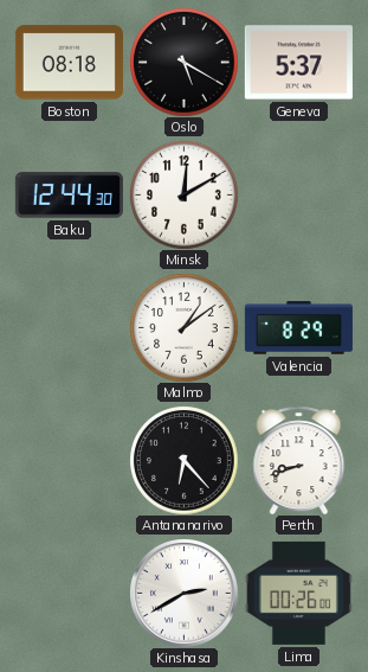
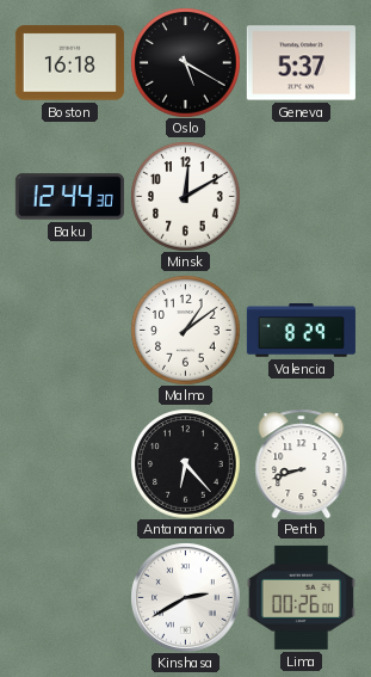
Boston: 08:18 -> 16:18 (69, 63)
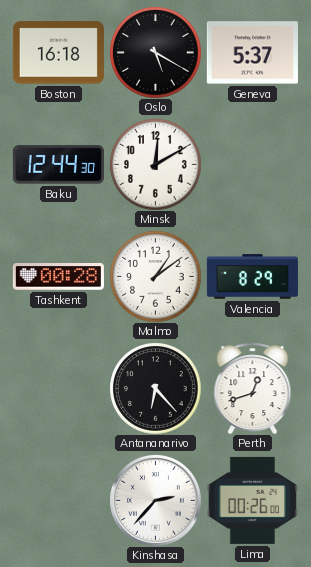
Tashkent: none -> 00:28 (58, 277)
Perth: 8:42 -> 12:42 (253, 388)
Kinshasa: 2:40 -> 2:37 (156, 501)
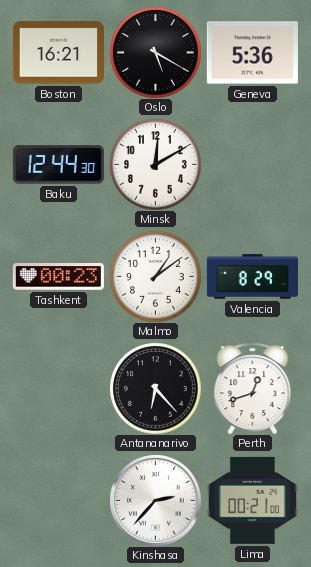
Boston: 16:18 -> 16:21 (58, 53)
Geneva: 5:37 -> 5:36 (252, 53)
Tashkent: 00:28 -> 00:23 (58, 277)
Lima: 00:26 -> 00:21 (252, 500)
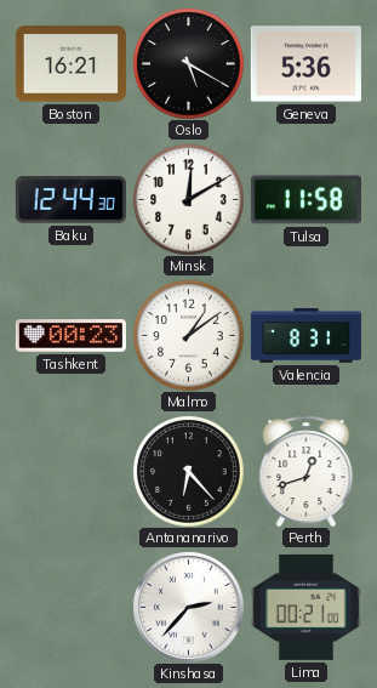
Tulsa: none -> 11:58 (305, 200)
Valencia: 8:29 -> 8:31 (305, 336)
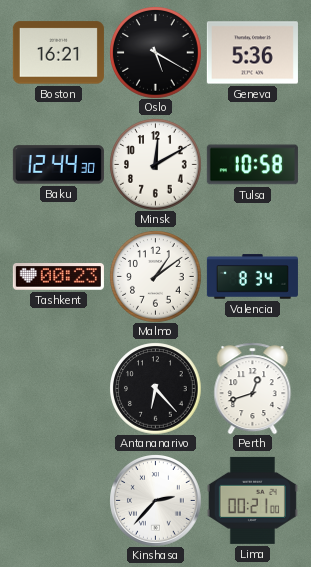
Tulsa: 11:58 -> 10:58 (252, 165)
Valencia: 8:31 -> 8:34 (252, 277)
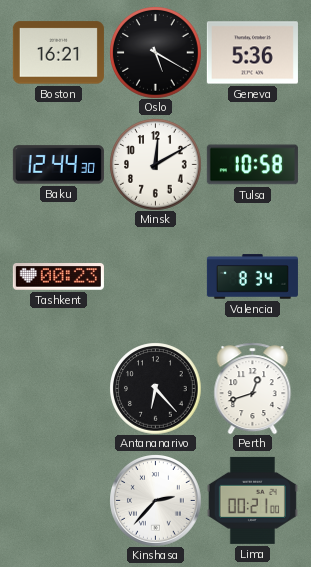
Malmo: 1:09 -> none (155, 276)
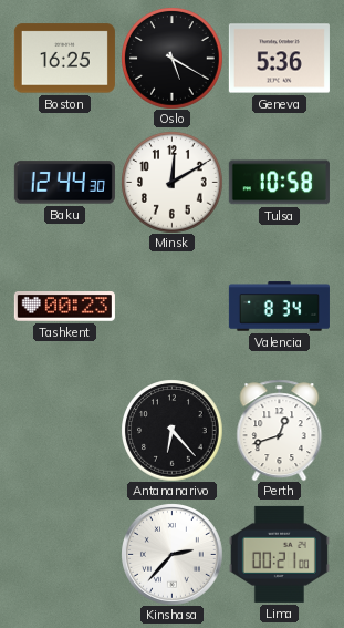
Boston: 16:21 -> 16:25 (64, 59)
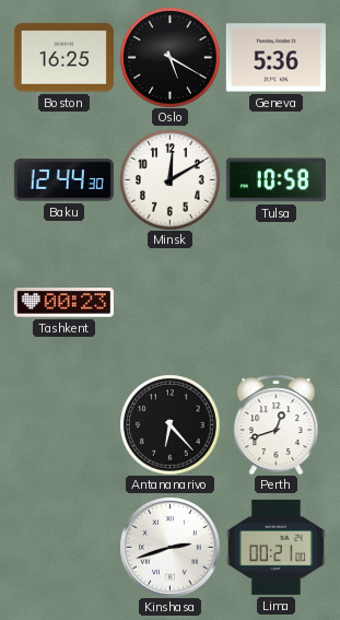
Valencia: 8:34 -> none (279, 307)
Kinshasa: 2:37 -> 2:42 (171, 548)
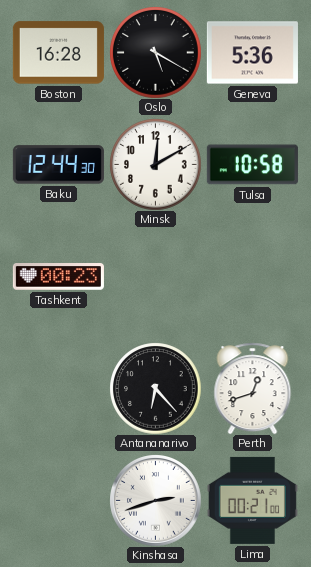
Boston: 16:25 -> 16:28 (58, 53)
